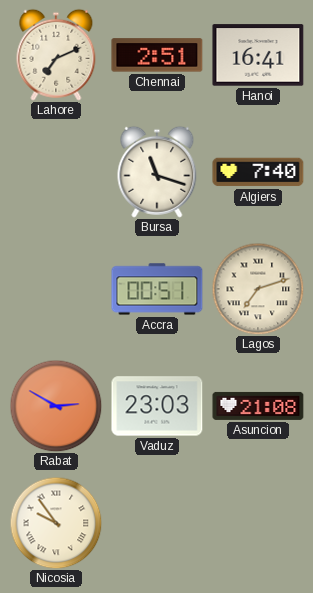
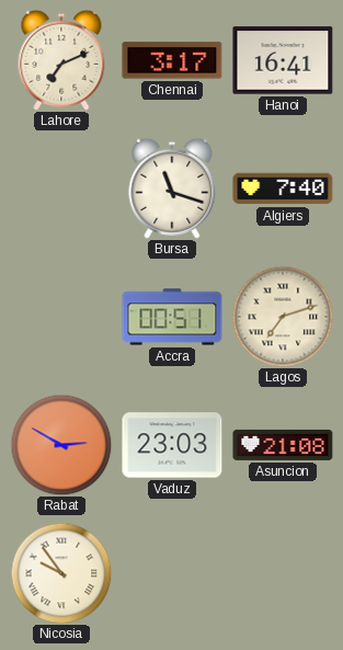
Chennai: 2:51 -> 3:17 (172, 60)
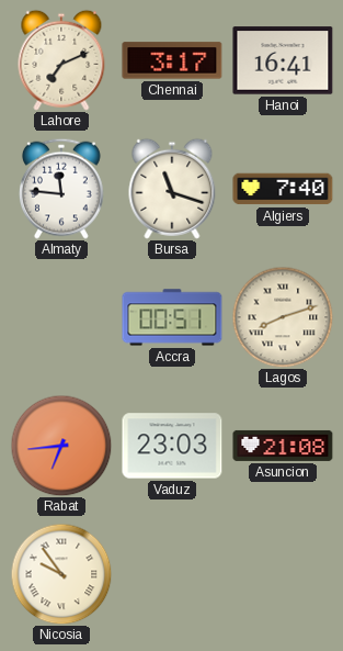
Almaty: none -> 11:46 (61, 189)
Lagos: 7:12 -> 8:12 (283, 317)
Rabat: 2:50 -> 6:44 (61, 446)
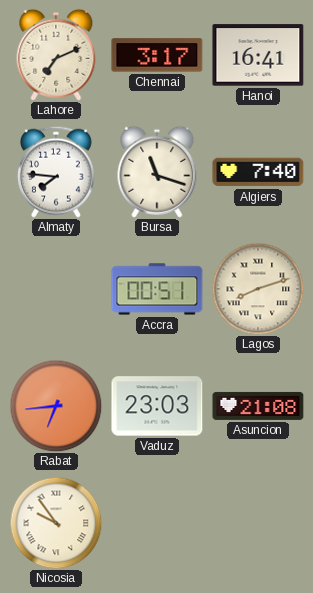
Almaty: 11:46 -> 7:46 (56, 172)
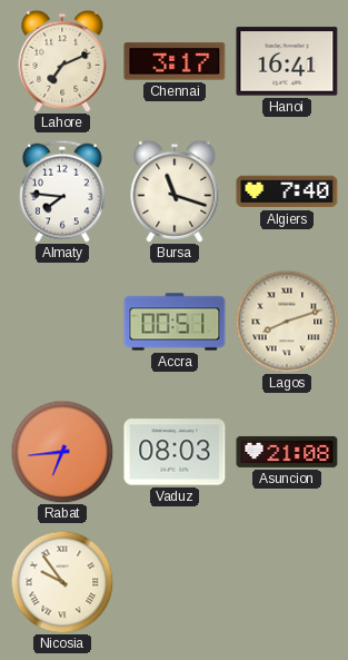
Vaduz: 23:03 -> 08:03 (175, 452)
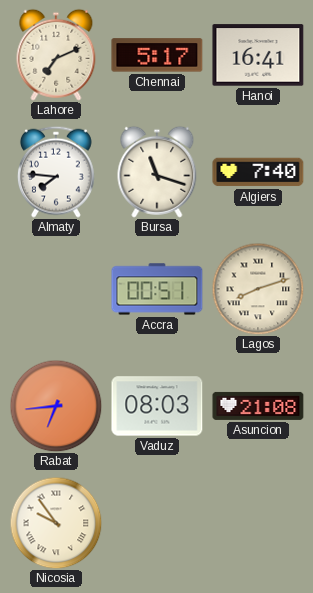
Chennai: 3:17 -> 5:17 (157, 55)
